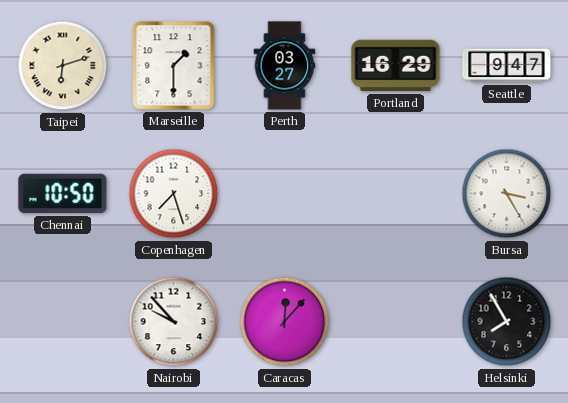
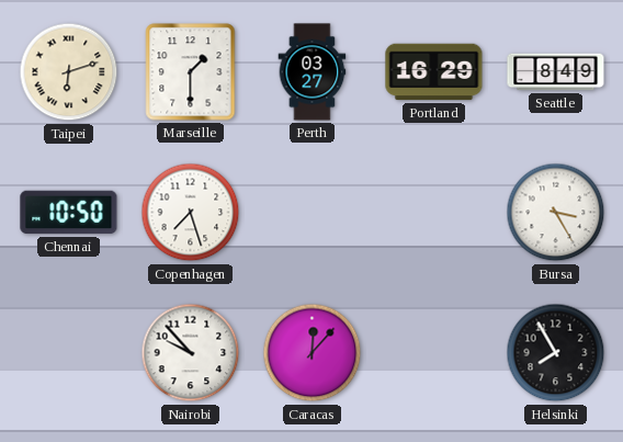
Seattle: 9:47 -> 8:49 (556, 72)
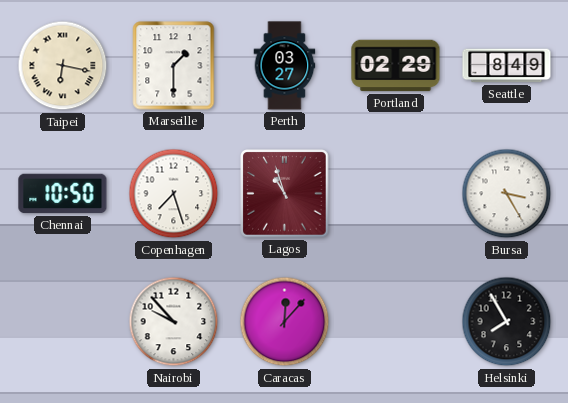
Taipei: 6:12 -> 6:17 (63, 66)
Portland: 16:29 -> 02:29 (396, 66)
Lagos: none -> 10:57 (285, 194)
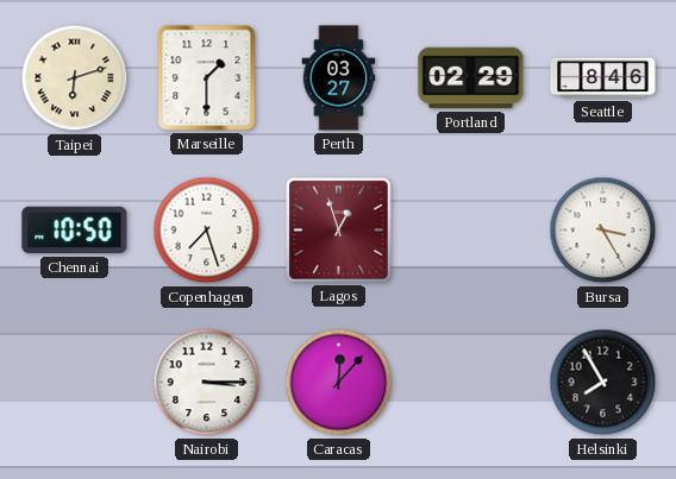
Taipei: 6:17 -> 6:12 (75, 78)
Seattle: 8:49 -> 8:46 (603, 78)
Lagos: 10:57 -> 12:57 (339, 231)
Nairobi: 9:53 -> 3:15 (207, 383)
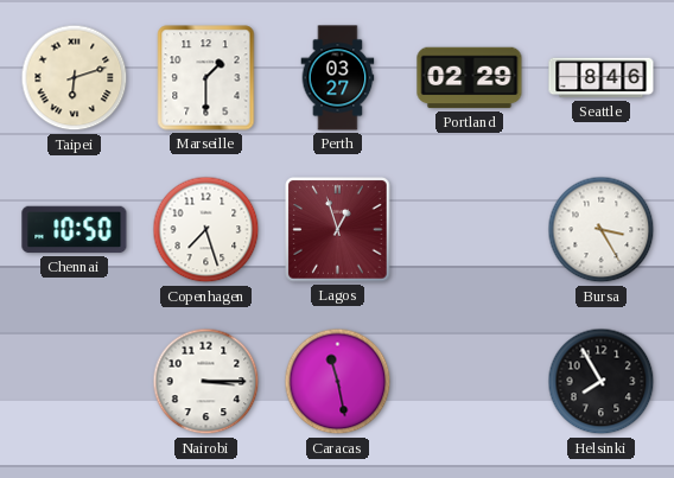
Caracas: 12:07 -> 11:28 (338, 382)
